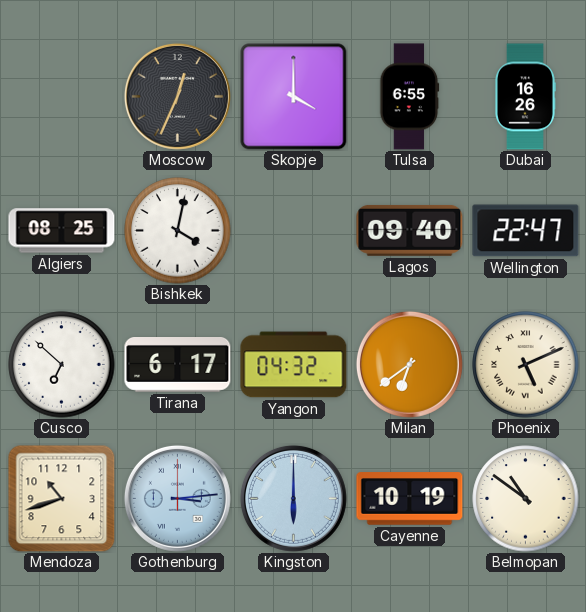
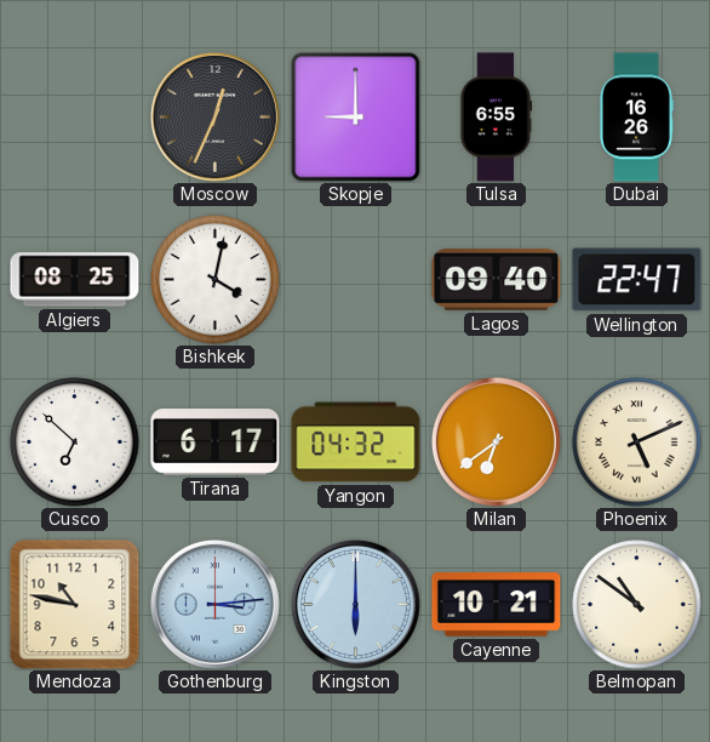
Skopje: 4:00 -> 9:00 (356, 118)
Mendoza: 10:42 -> 10:47 (74, 604)
Cayenne: 10:19 -> 10:21 (497, 605)
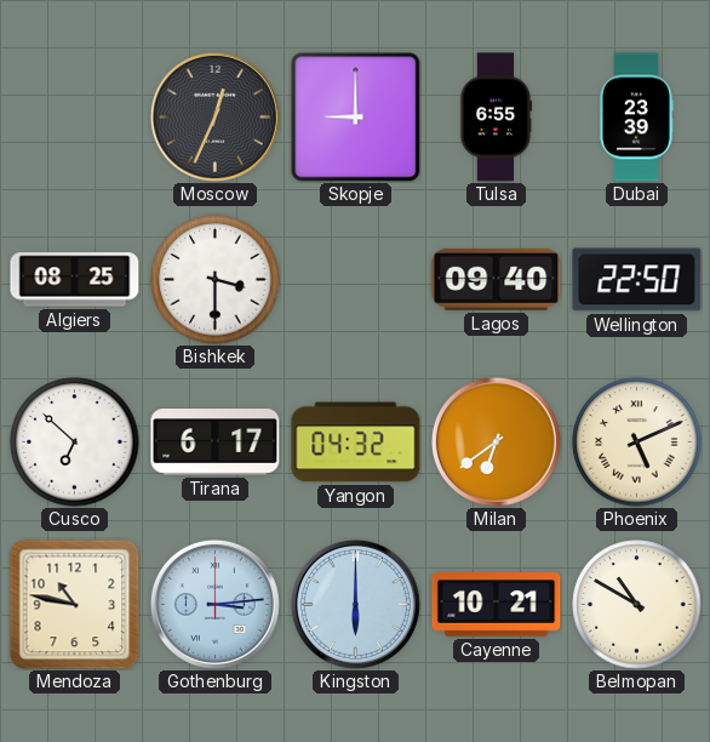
Dubai: 16:26 -> 23:39 (636, 118)
Bishkek: 4:02 -> 3:30 (216, 280)
Wellington: 22:47 -> 22:50 (637, 280)
Belmopan: 10:51 -> 10:50 (637, 605)
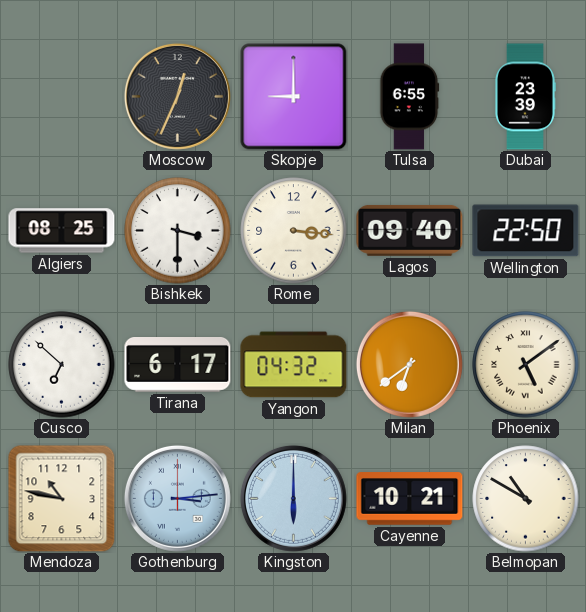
Rome: none -> 3:16 (294, 231)
Phoenix: 5:11 -> 5:09 (526, 365)
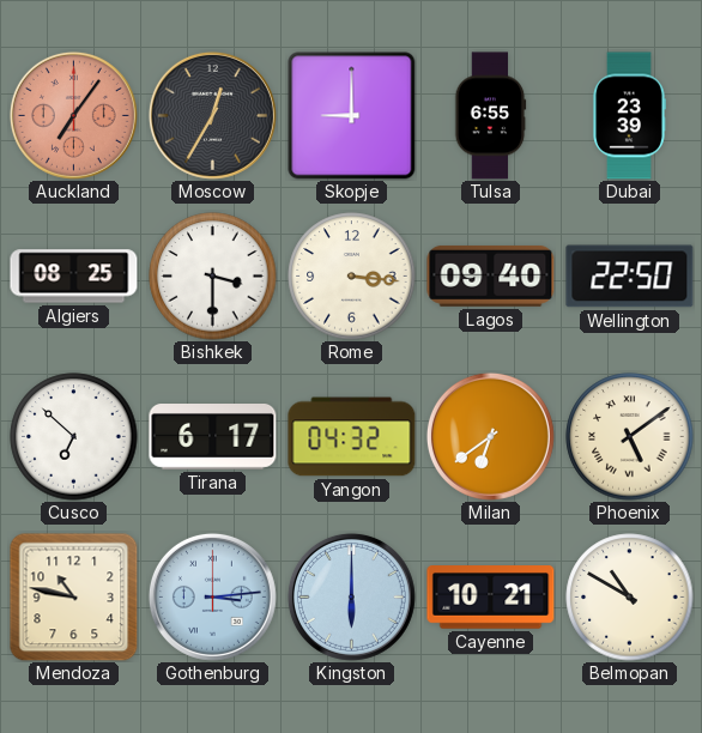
Auckland: none -> 7:06 (73, 115)
Moscow: 12:34 -> 12:35 (212, 115)
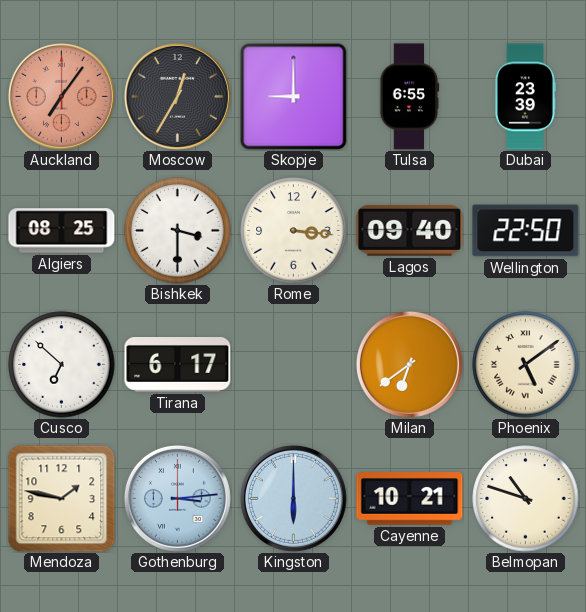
Yangon: 04:32 -> none (352, 437)
Mendoza: 10:47 -> 1:47 (61, 498)
Belmopan: 10:50 -> 10:48 (526, 499)
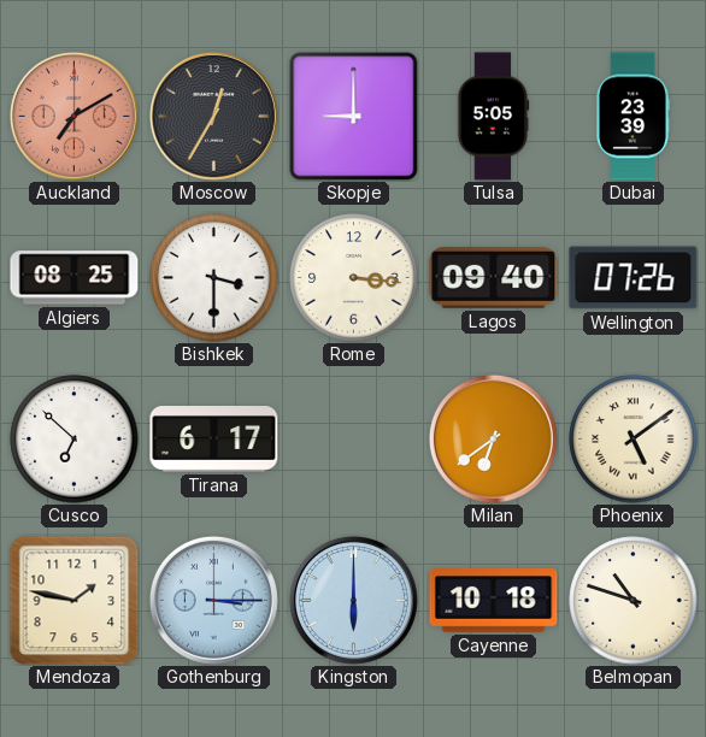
Auckland: 7:06 -> 7:10 (73, 116)
Tulsa: 6:55 -> 5:05 (494, 117)
Wellington: 22:50 -> 07:26 (634, 278)
Gothenburg: 3:14 -> 3:15 (213, 600)
Cayenne: 10:21 -> 10:18 (494, 601)
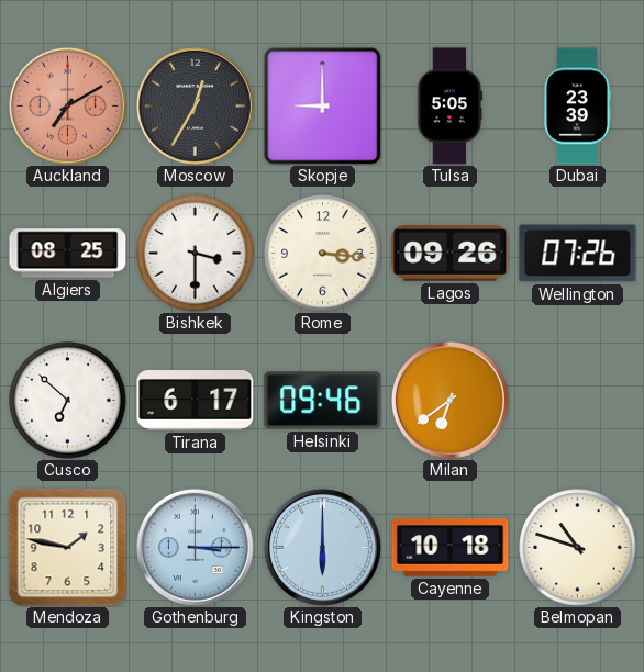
Lagos: 09:40 -> 09:26 (451, 253)
Helsinki: none -> 09:46 (323, 401)
Phoenix: 5:09 -> none (634, 440)
